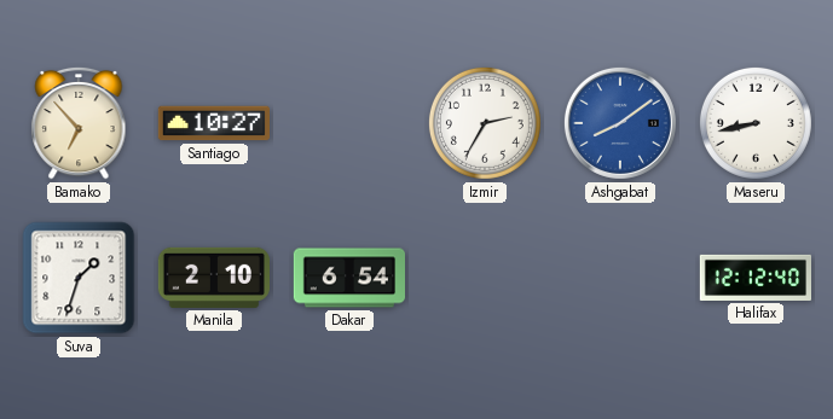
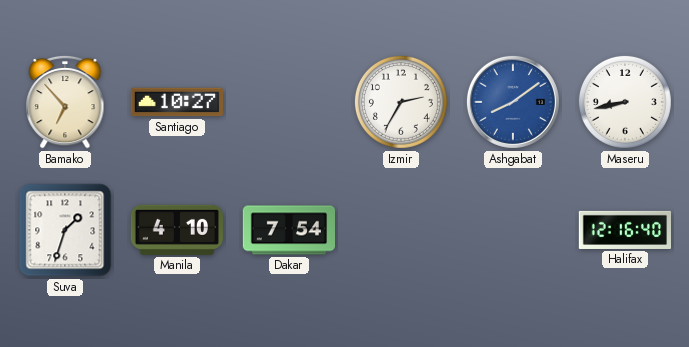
Manila: 2:10 -> 4:10 (176, 230)
Dakar: 6:54 -> 7:54 (288, 230)
Halifax: 12:12 -> 12:16 (624, 230)
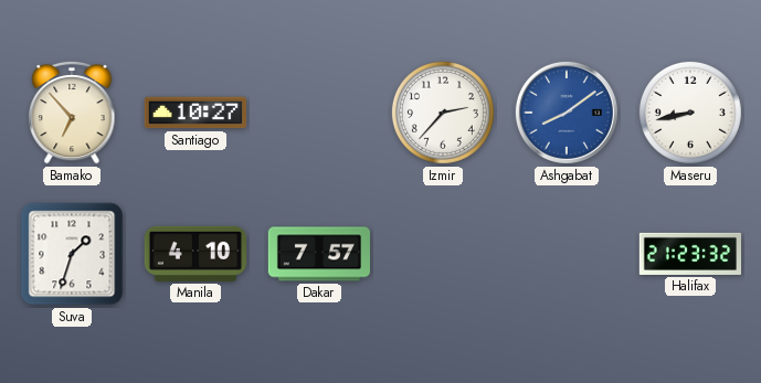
Izmir: 2:35 -> 2:37 (443, 113)
Dakar: 7:54 -> 7:57 (318, 254)
Halifax: 12:16 -> 21:23 (689, 254)
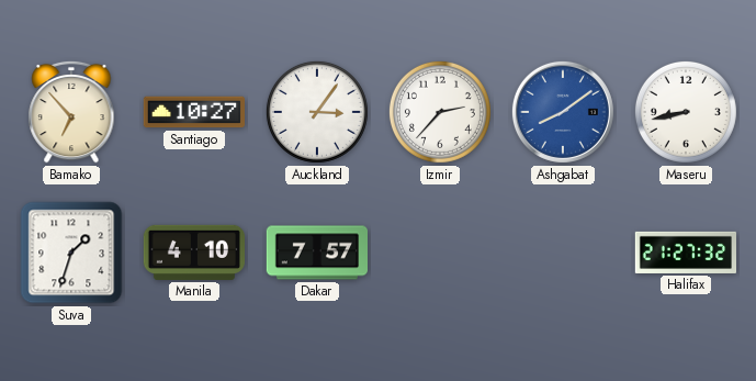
Auckland: none -> 3:06 (317, 112)
Halifax: 21:23 -> 21:27 (685, 253)
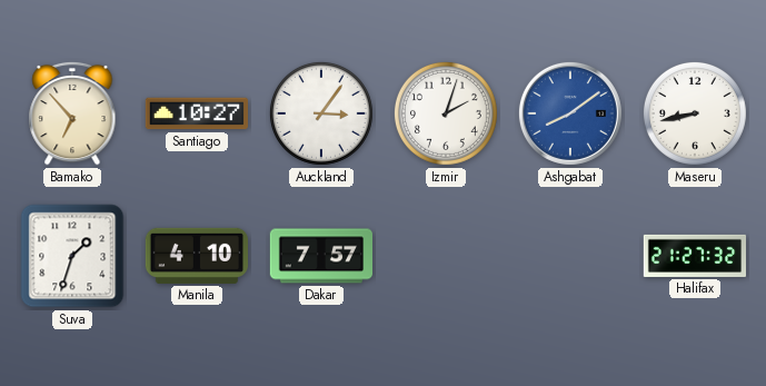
Izmir: 2:37 -> 2:03 (446, 113)
